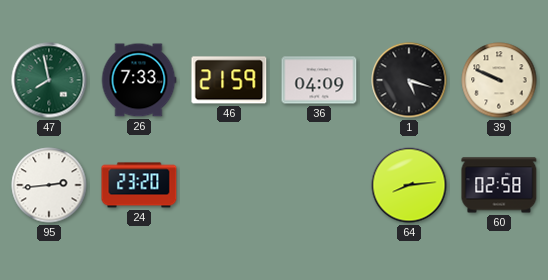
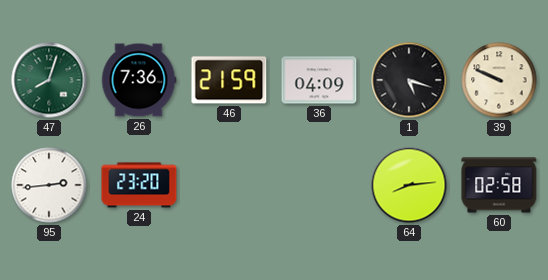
47: 7:58 -> 8:03 (49, 80)
26: 7:33 -> 7:36 (139, 80)
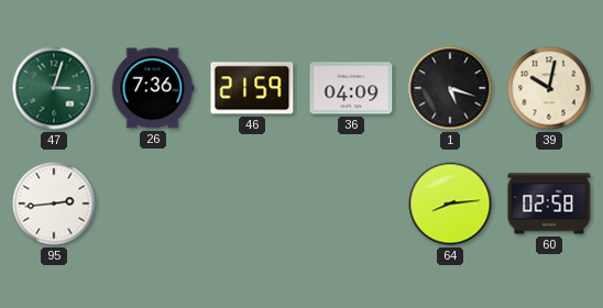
47: 8:03 -> 3:03 (54, 88)
39: 9:49 -> 10:02 (549, 88)
24: 23:20 -> none (139, 185)
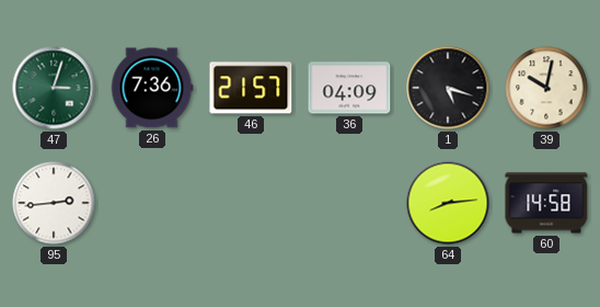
46: 21:59 -> 21:57 (251, 88)
60: 02:58 -> 14:58 (546, 203)
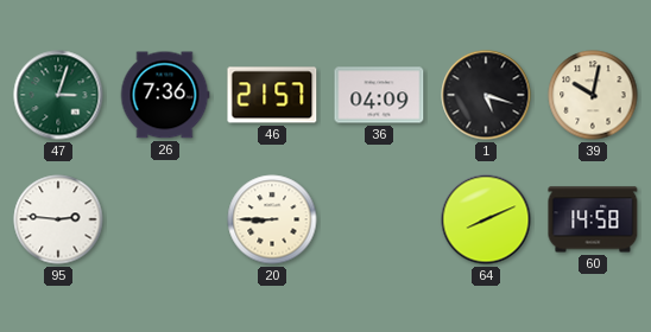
95: 2:44 -> 2:46 (58, 219)
20: none -> 8:45 (272, 219)
64: 8:14 -> 8:11 (486, 219)
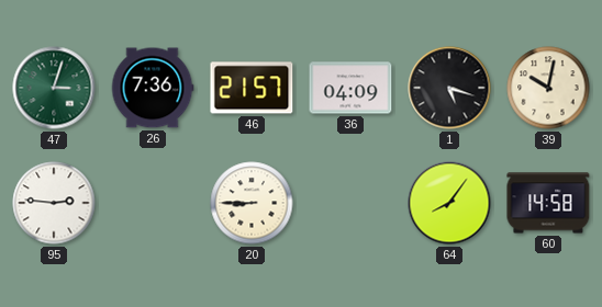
64: 8:11 -> 8:06 (449, 203)
